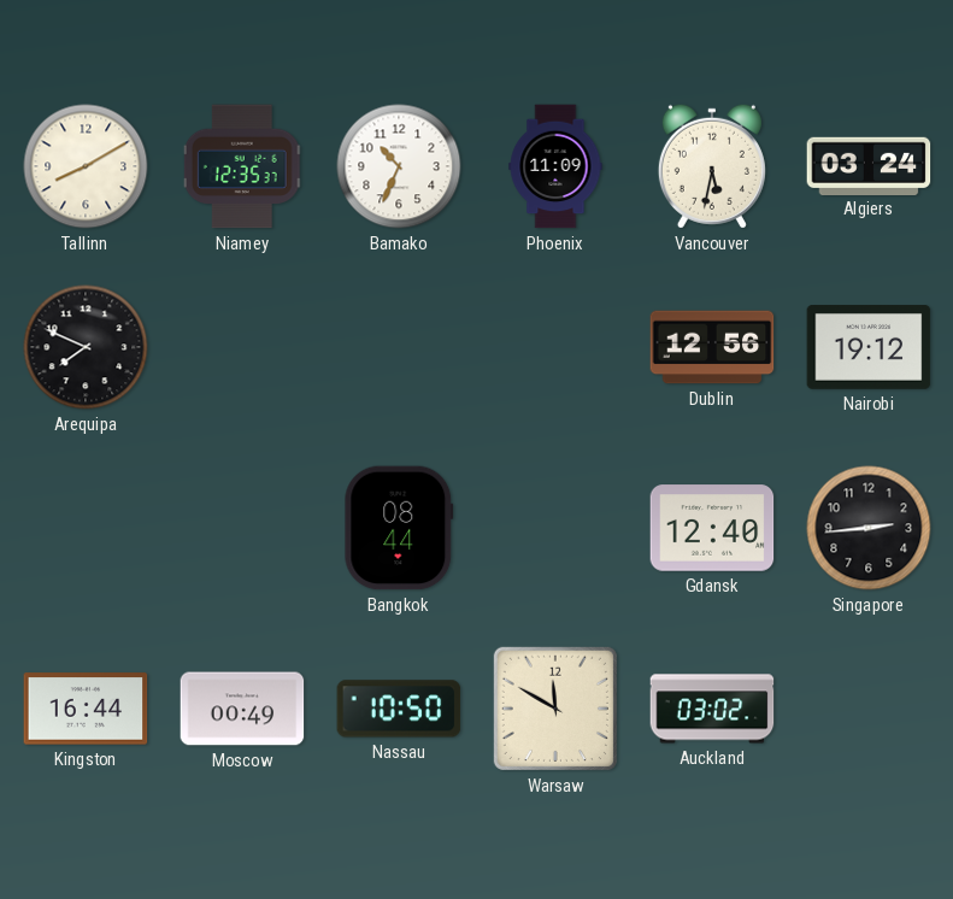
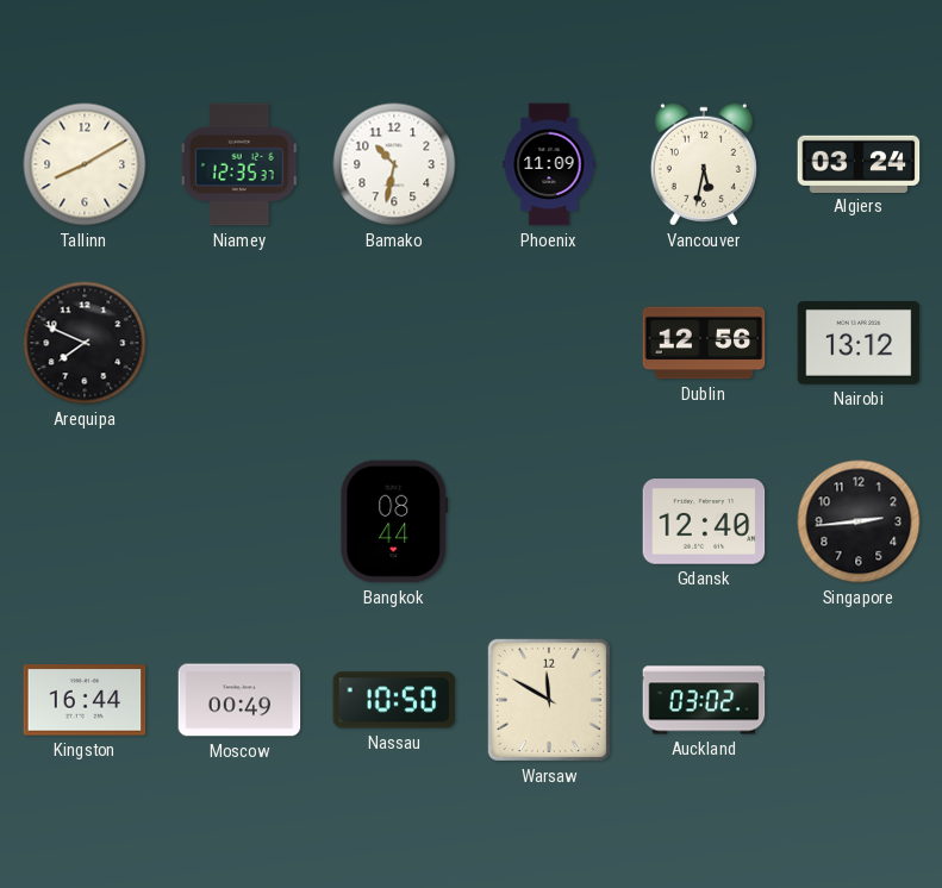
Bamako: 10:34 -> 10:32 (394, 164)
Nairobi: 19:12 -> 13:12 (859, 344)
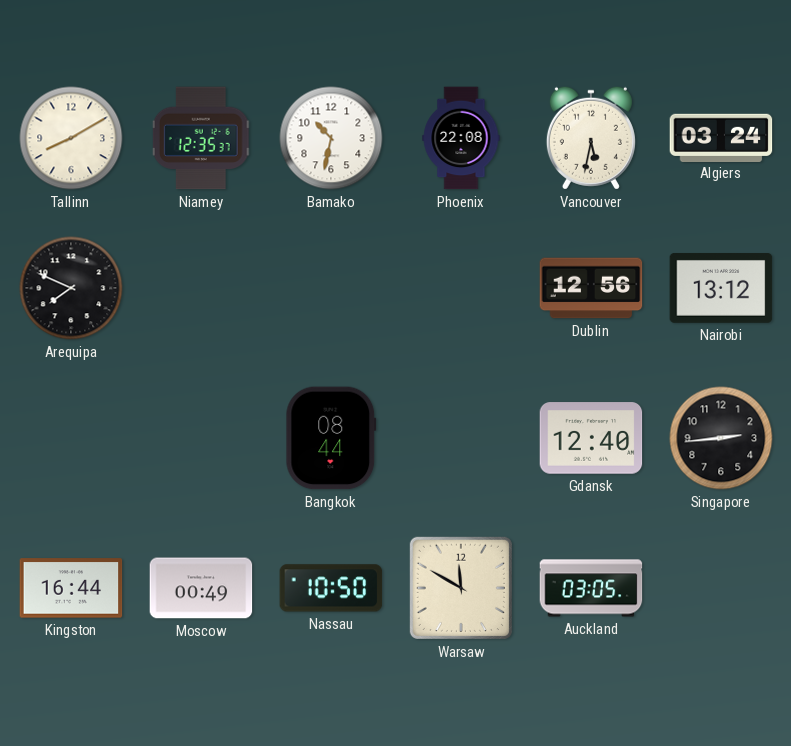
Phoenix: 11:09 -> 22:08 (461, 138)
Auckland: 03:02 -> 03:05 (591, 588)
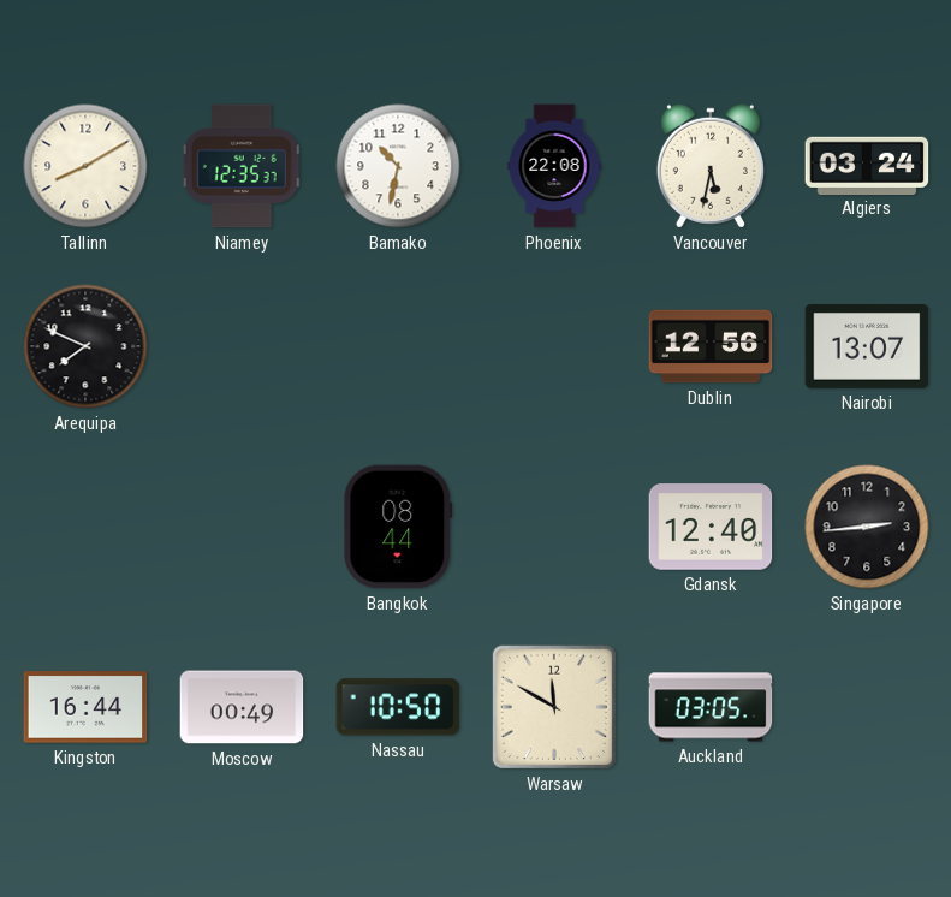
Nairobi: 13:12 -> 13:07 (867, 347)
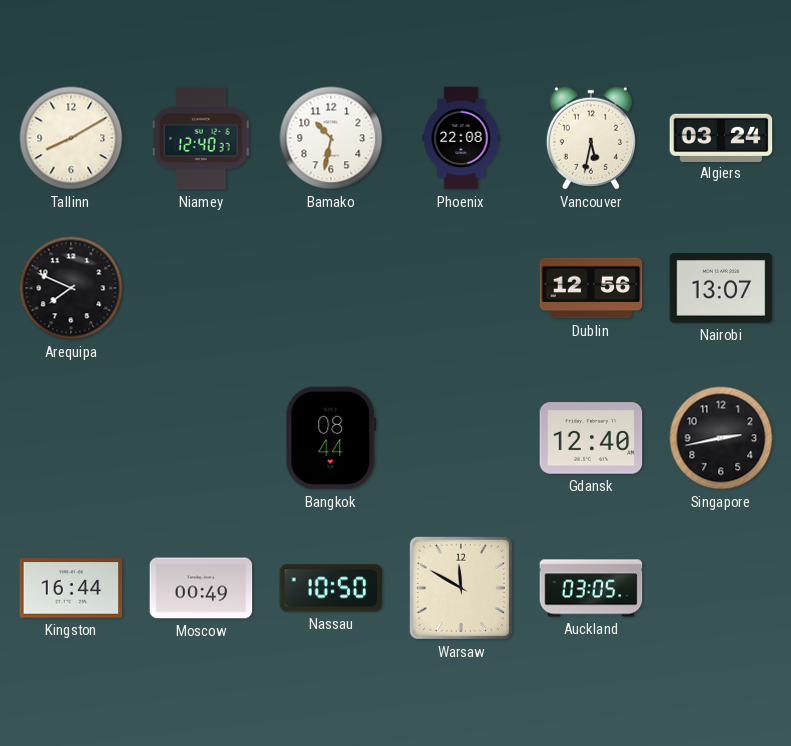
Niamey: 12:35 -> 12:40 (201, 138)
Singapore: 2:44 -> 2:43 (721, 438)
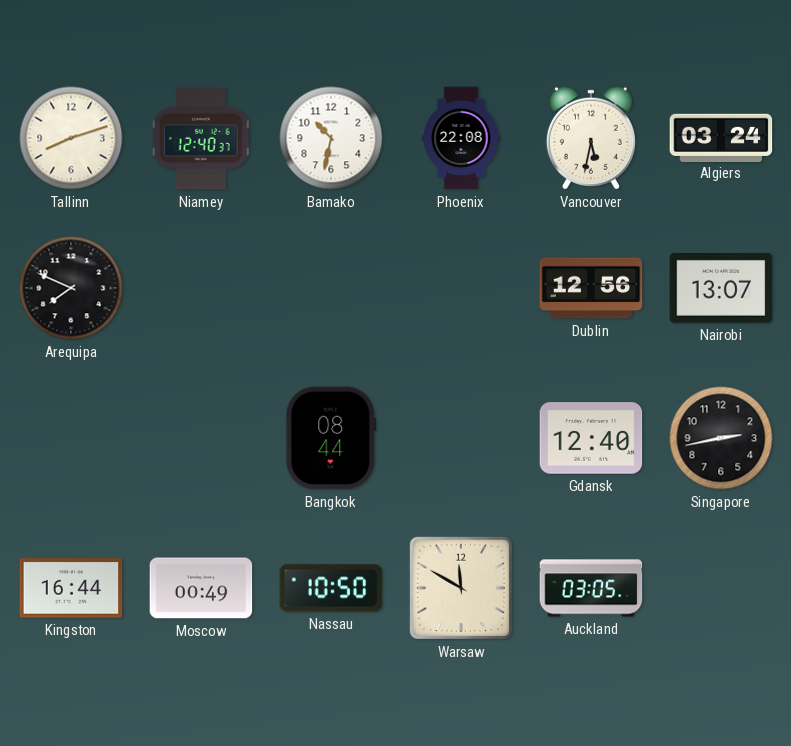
Tallinn: 8:10 -> 8:12 (71, 138)
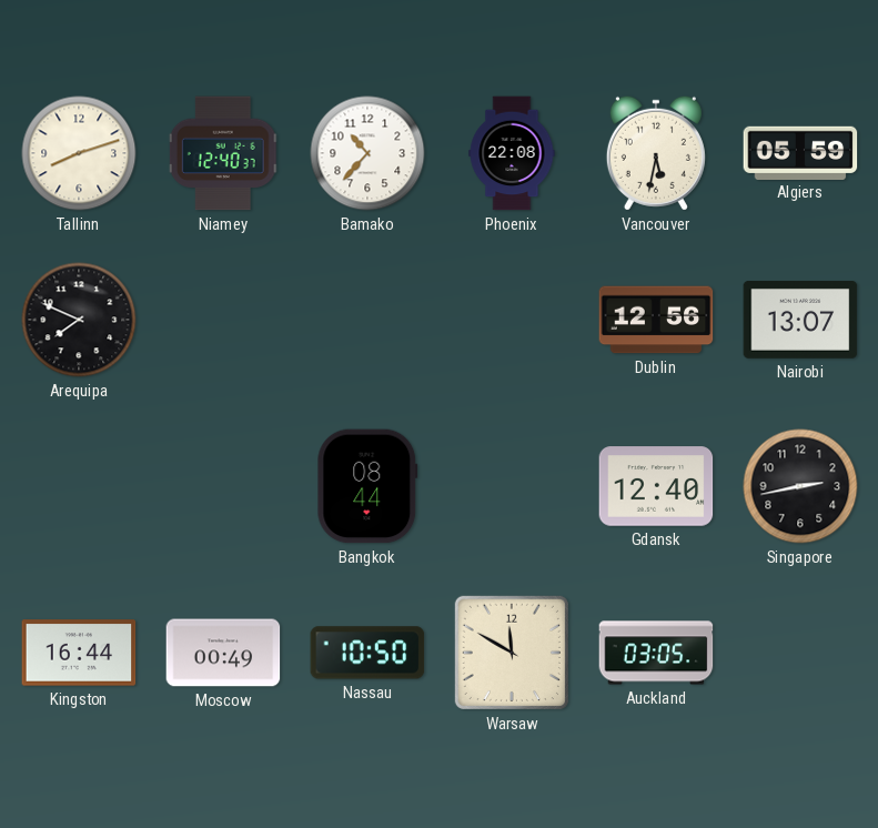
Bamako: 10:32 -> 10:37 (367, 153)
Algiers: 03:24 -> 05:59 (800, 152)
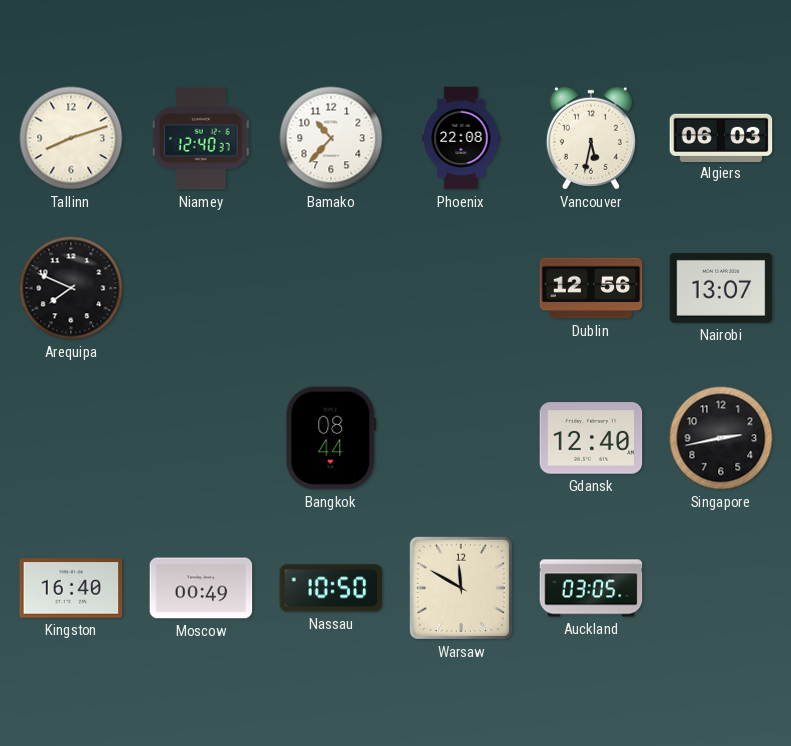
Algiers: 05:59 -> 06:03 (721, 137)
Kingston: 16:44 -> 16:40 (71, 588)
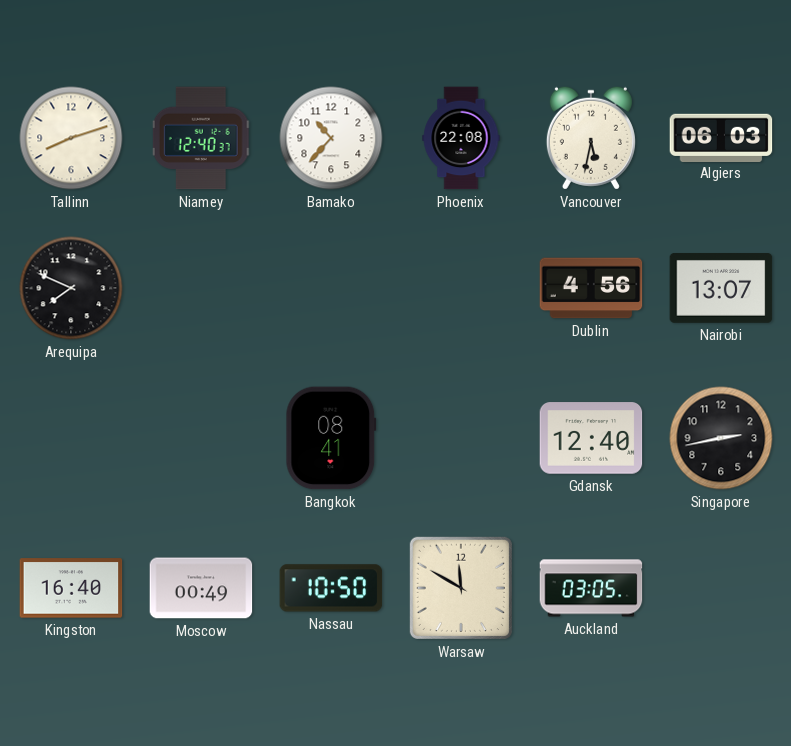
Dublin: 12:56 -> 4:56 (591, 288)
Bangkok: 08:44 -> 08:41 (331, 438)
